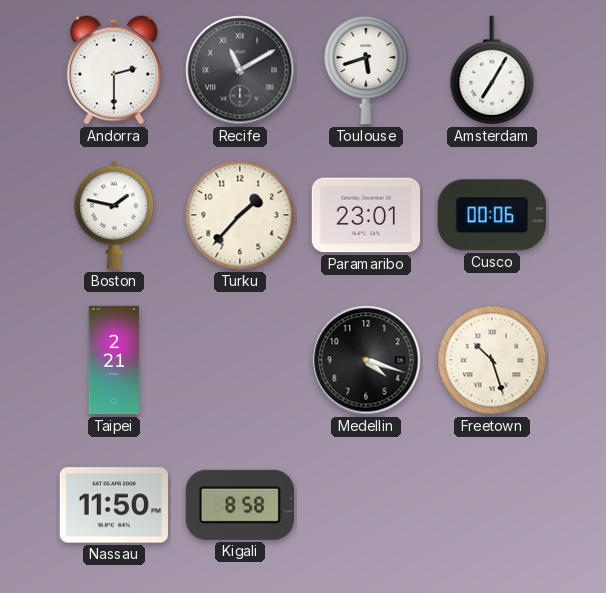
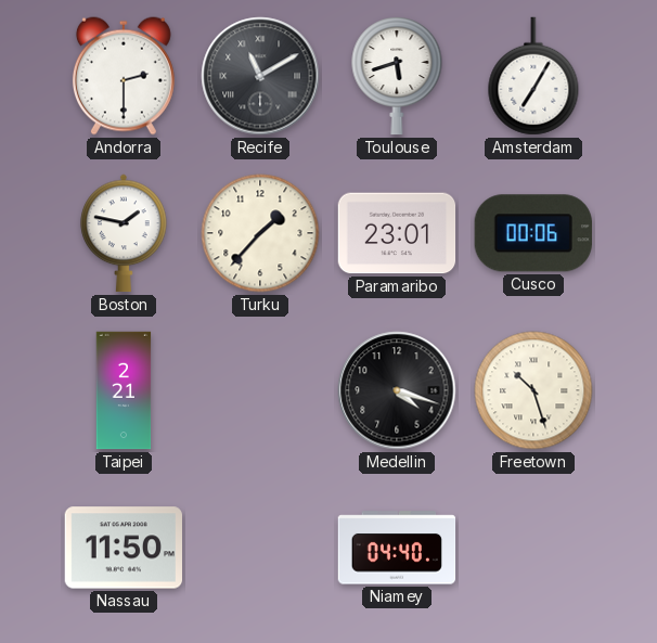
Kigali: 8:58 -> none (240, 505)
Niamey: none -> 04:40 (397, 548)
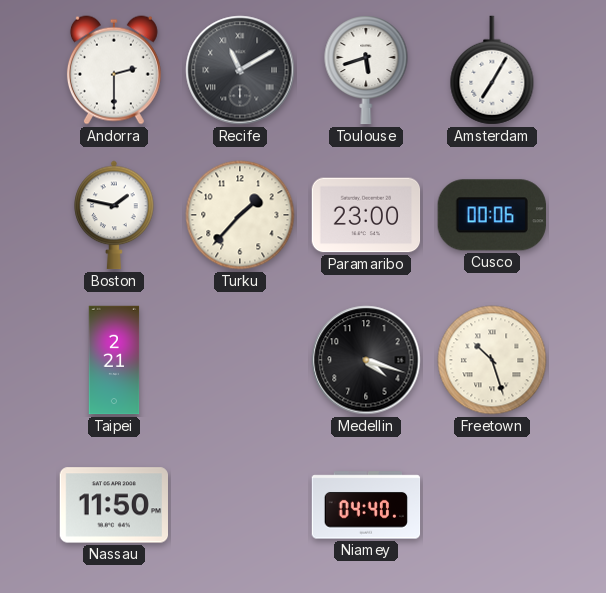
Paramaribo: 23:01 -> 23:00 (366, 215)
